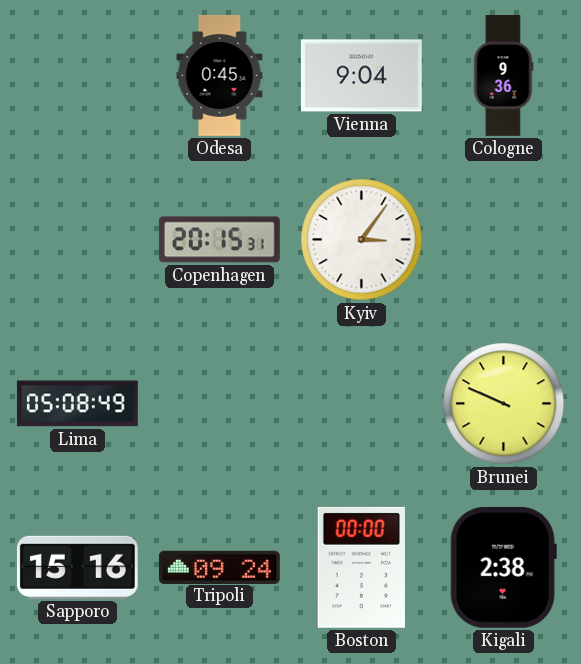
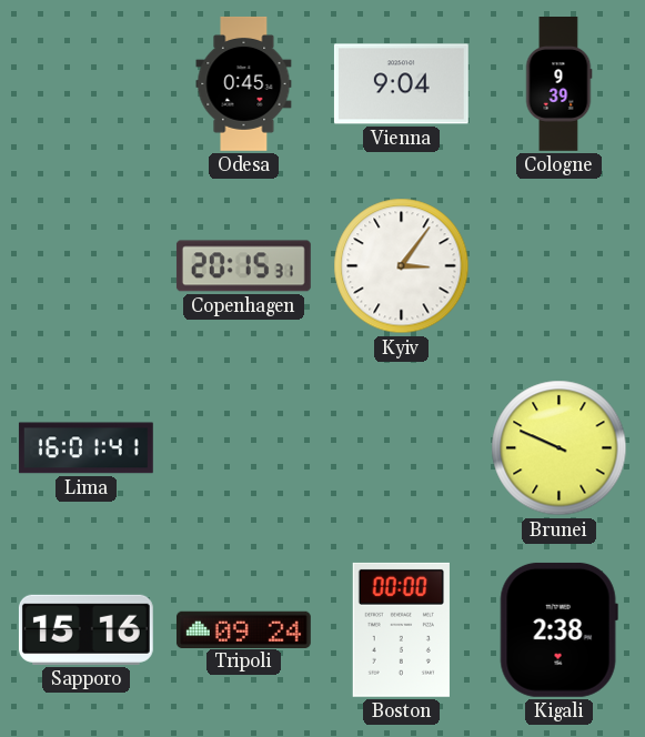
Cologne: 9:36 -> 9:39 (558, 84)
Lima: 05:08 -> 16:01 (85, 448)
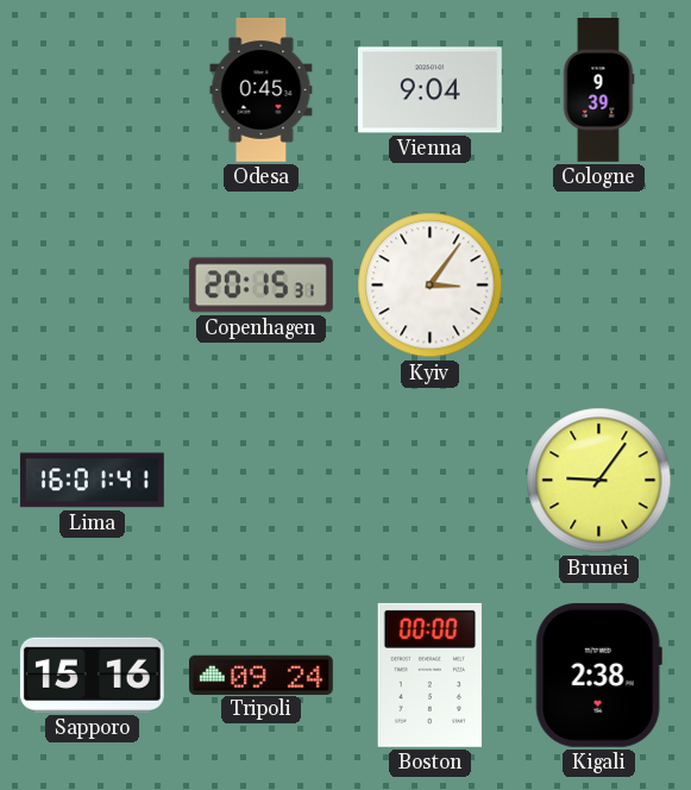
Brunei: 9:49 -> 9:06 (599, 481)
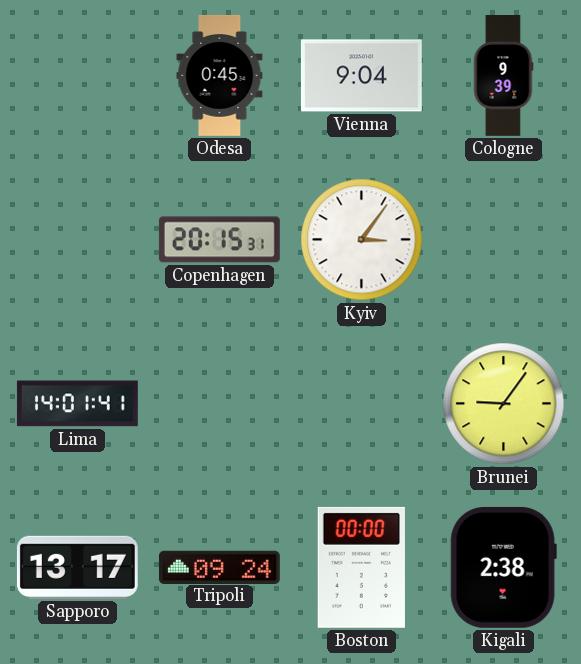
Lima: 16:01 -> 14:01 (77, 404)
Sapporo: 15:16 -> 13:17 (77, 567)
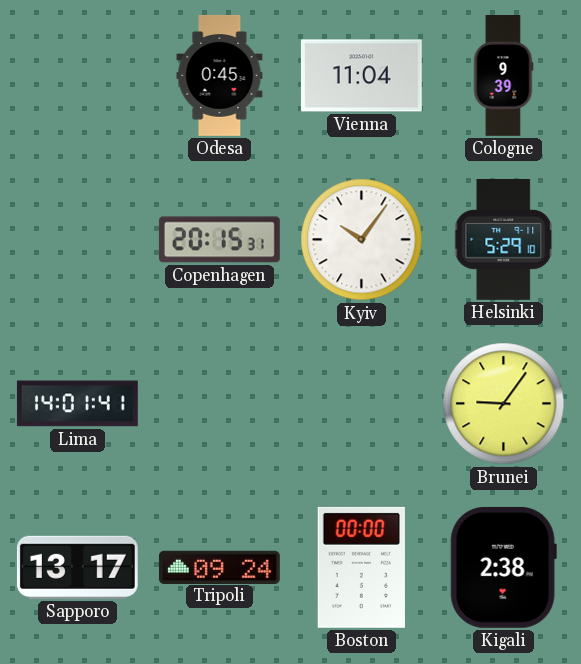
Vienna: 9:04 -> 11:04 (361, 76)
Kyiv: 3:06 -> 10:06 (362, 240)
Helsinki: none -> 5:29 (504, 239)
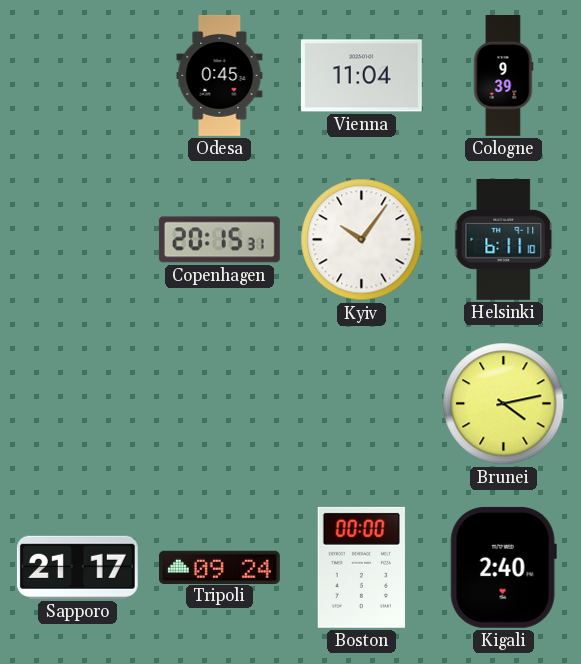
Helsinki: 5:29 -> 6:11 (504, 239)
Lima: 14:01 -> none (77, 404)
Brunei: 9:06 -> 4:13 (504, 404)
Sapporo: 13:17 -> 21:17 (77, 567)
Kigali: 2:38 -> 2:40 (503, 567)
